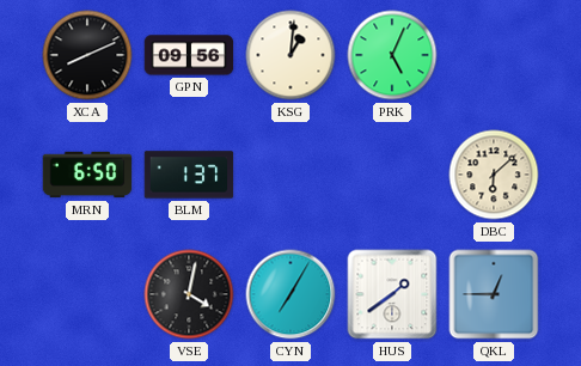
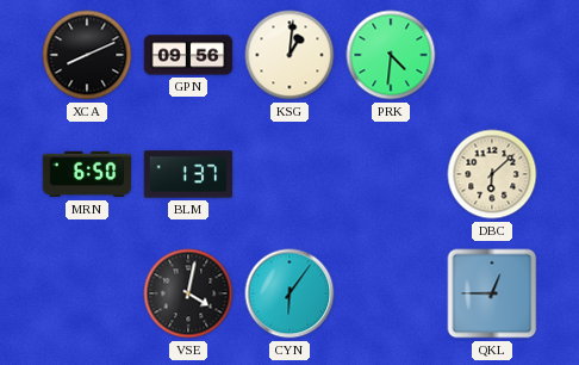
PRK: 5:04 -> 4:31 (391, 55)
CYN: 7:05 -> 6:06 (289, 293)
HUS: 1:39 -> none (392, 294)
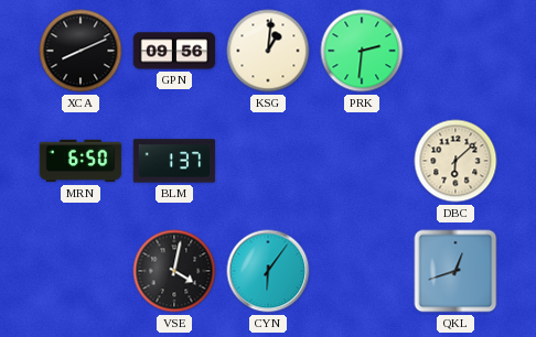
PRK: 4:31 -> 2:31 (362, 51)
QKL: 12:45 -> 12:42 (455, 271)
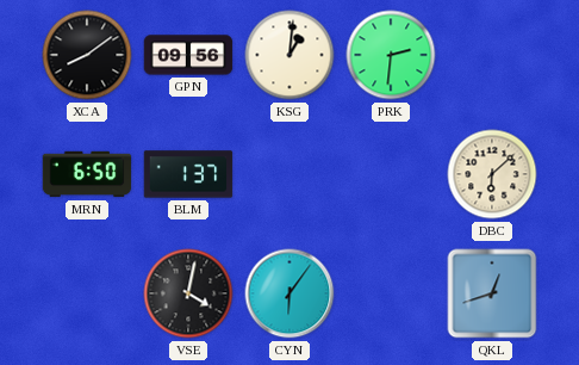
XCA: 8:11 -> 8:09 (87, 55)
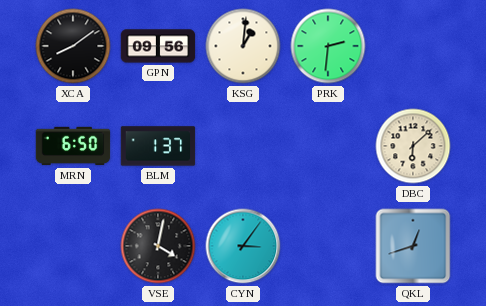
CYN: 6:06 -> 3:06 (243, 246)
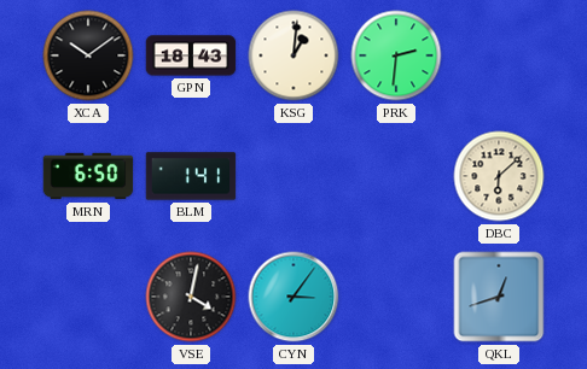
XCA: 8:09 -> 10:09 (88, 55)
GPN: 09:56 -> 18:43 (191, 55)
BLM: 1:37 -> 1:41 (191, 176)
